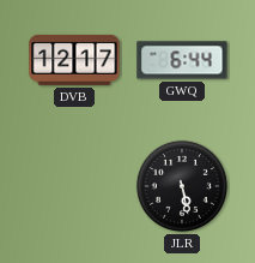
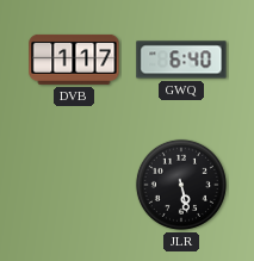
DVB: 12:17 -> 1:17 (74, 60)
GWQ: 6:44 -> 6:40 (181, 60)
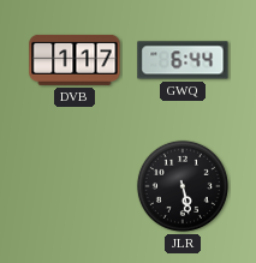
GWQ: 6:40 -> 6:44 (183, 60)
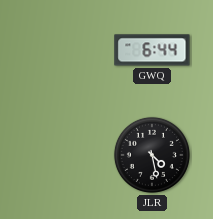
DVB: 1:17 -> none (75, 60)
JLR: 5:28 -> 4:28 (152, 155)
